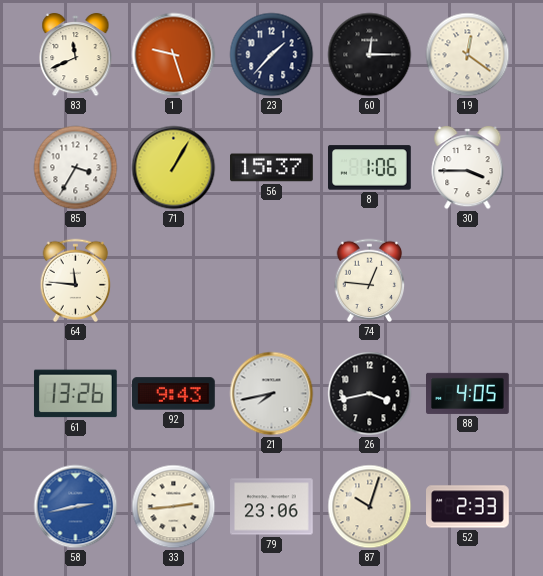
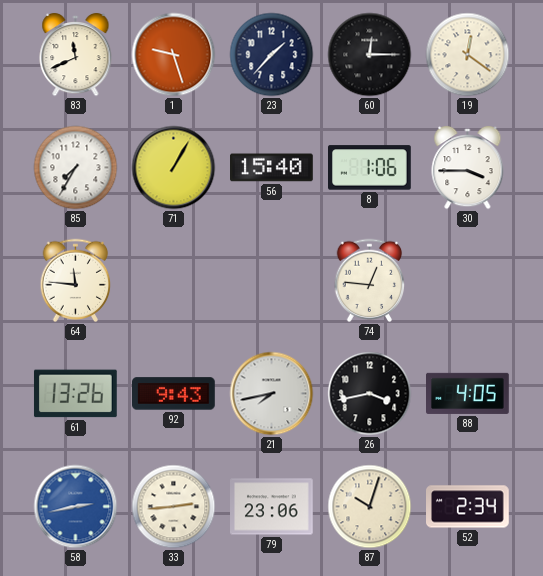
85: 3:35 -> 7:35 (76, 168)
56: 15:37 -> 15:40 (272, 168)
52: 2:33 -> 2:34 (468, 507)
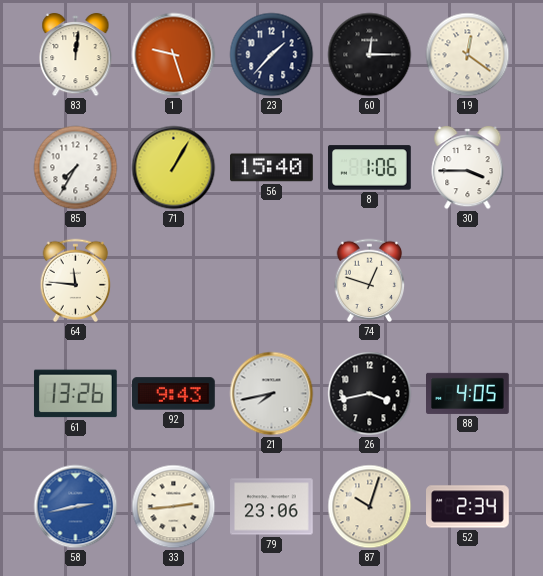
83: 11:41 -> 12:01 (76, 55)
74: 12:46 -> 12:48 (370, 281)
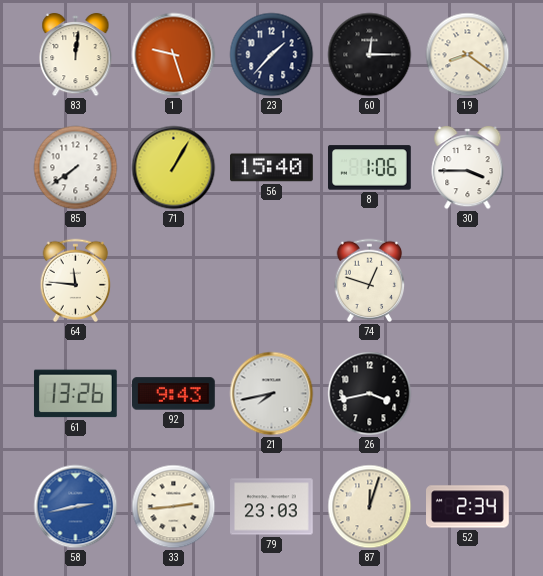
19: 12:21 -> 8:21 (468, 55)
85: 7:35 -> 7:39 (76, 168)
88: 4:05 -> none (468, 393)
79: 23:06 -> 23:03 (272, 507)
87: 10:03 -> 12:03 (370, 507)
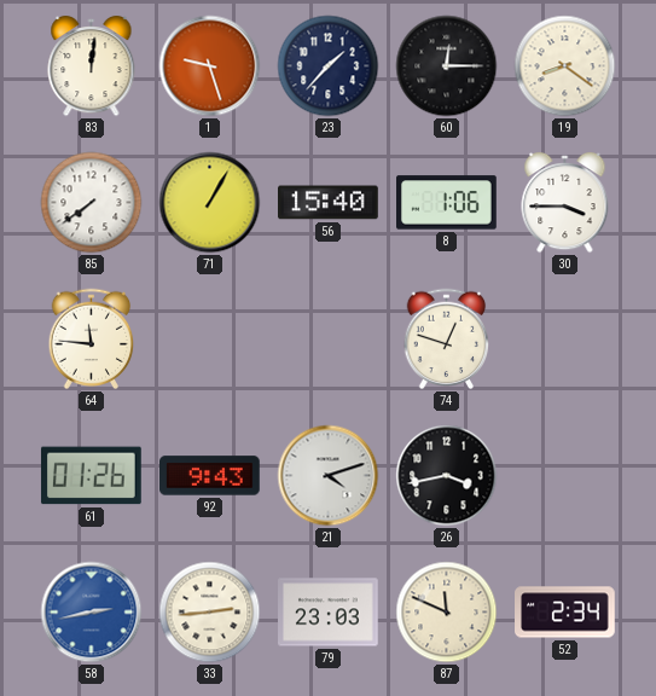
61: 13:26 -> 01:26 (91, 476)
21: 7:43 -> 4:12 (329, 476)
87: 12:03 -> 11:49 (447, 613)
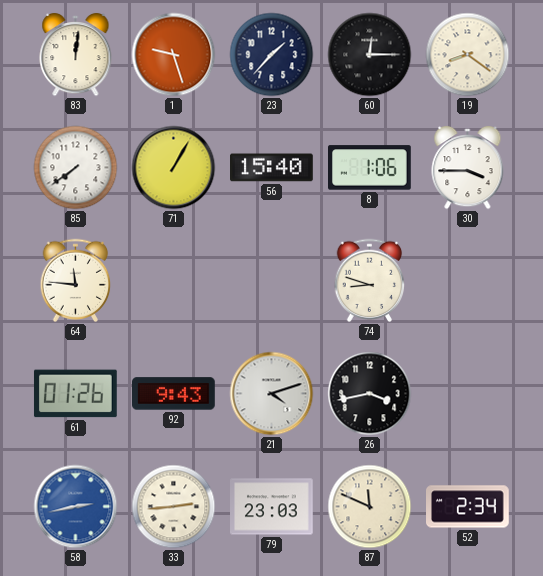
74: 12:48 -> 8:48 (370, 281)
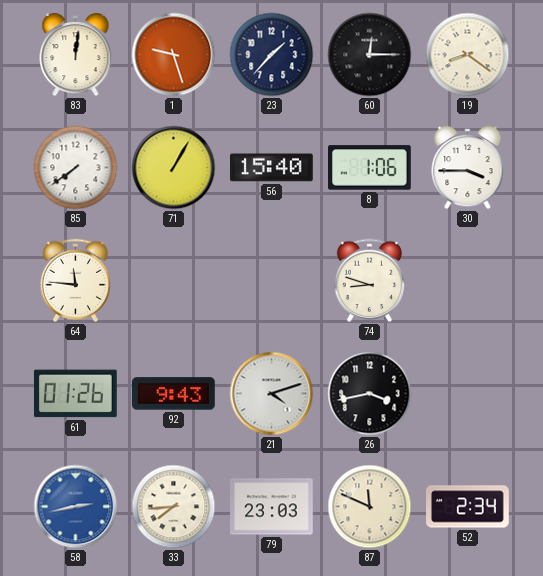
33: 2:44 -> 7:44 (174, 507)
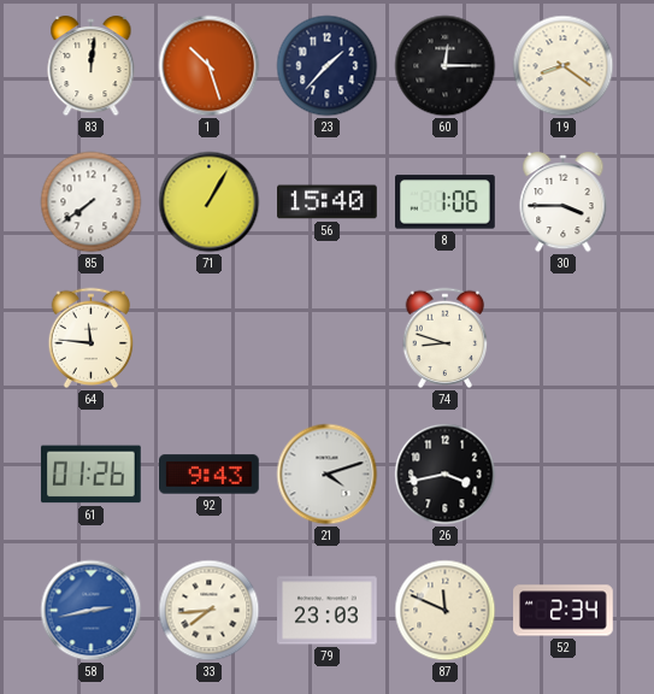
1: 9:27 -> 10:27 (210, 66)
